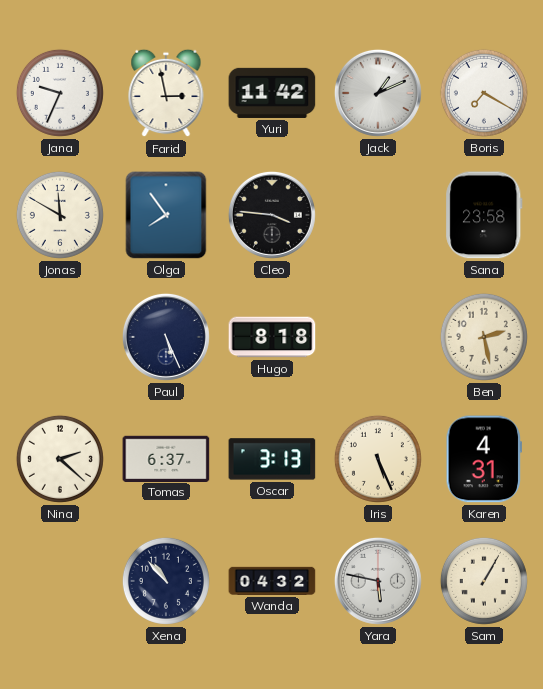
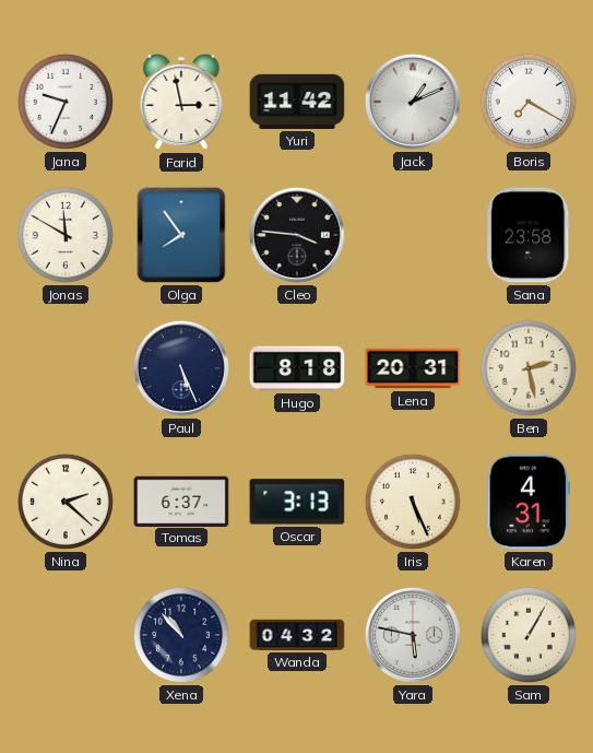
Lena: none -> 20:31 (413, 368)
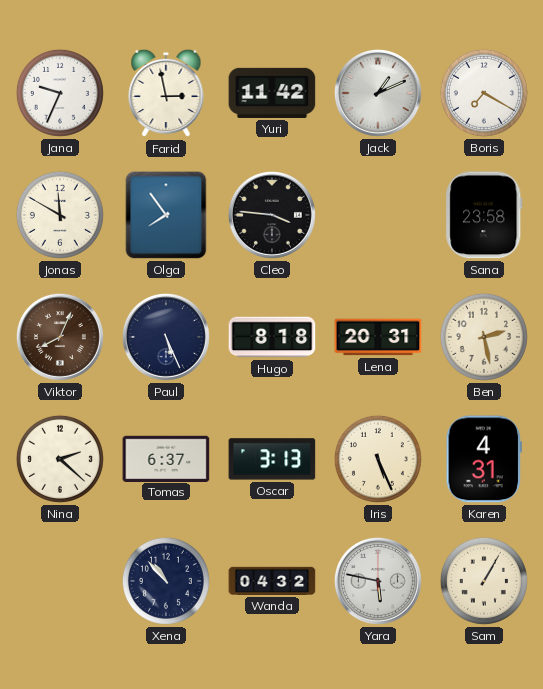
Viktor: none -> 8:04 (60, 337)
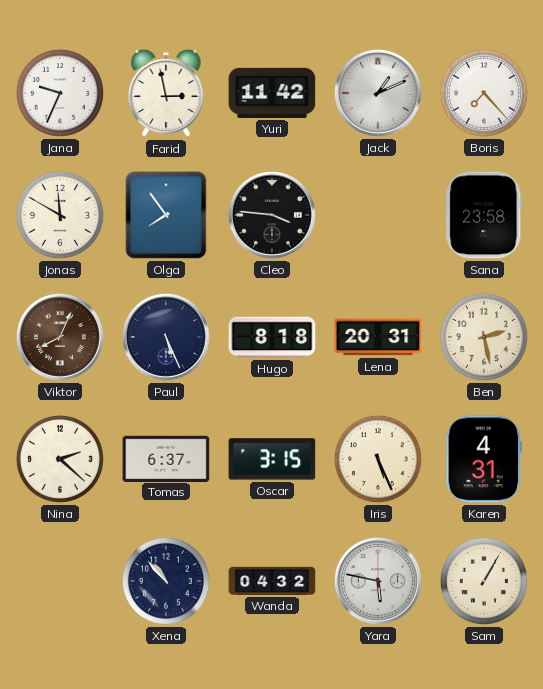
Boris: 7:20 -> 7:23 (484, 93)
Oscar: 3:13 -> 3:15 (272, 459)
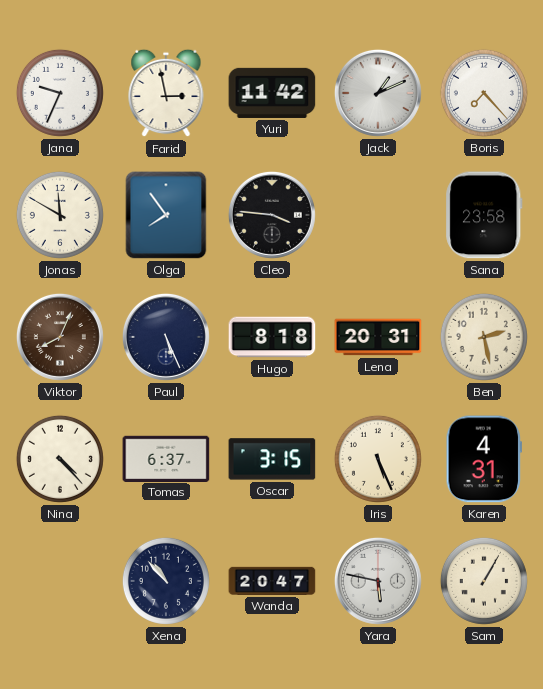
Nina: 2:22 -> 4:23 (60, 459)
Wanda: 04:32 -> 20:47 (272, 581)
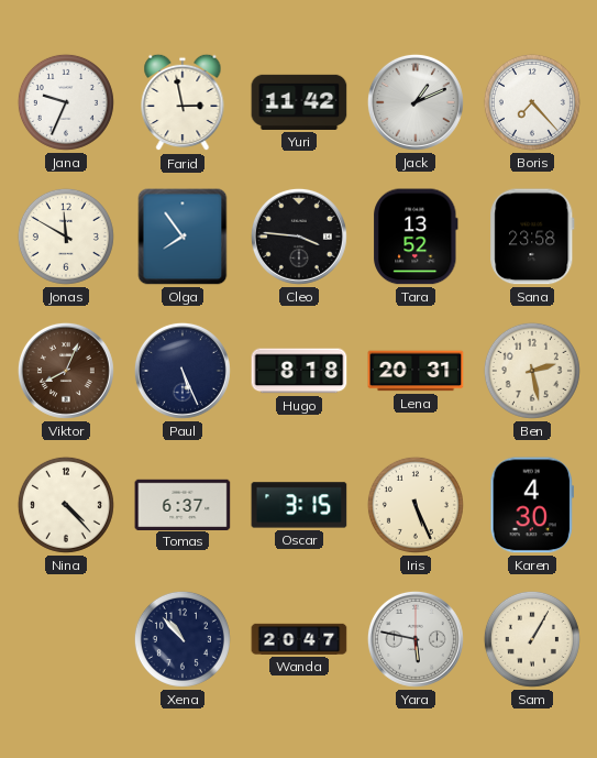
Tara: none -> 13:52 (416, 237)
Karen: 4:31 -> 4:30 (531, 505)
